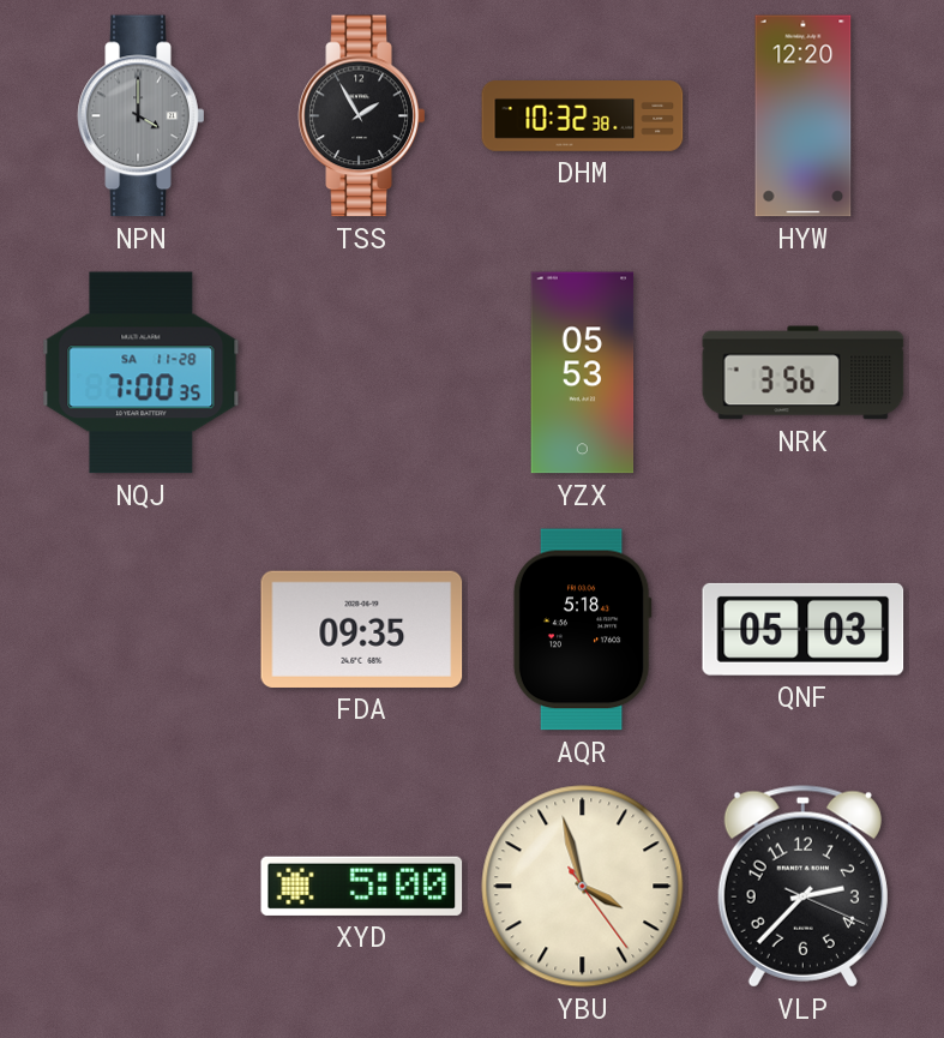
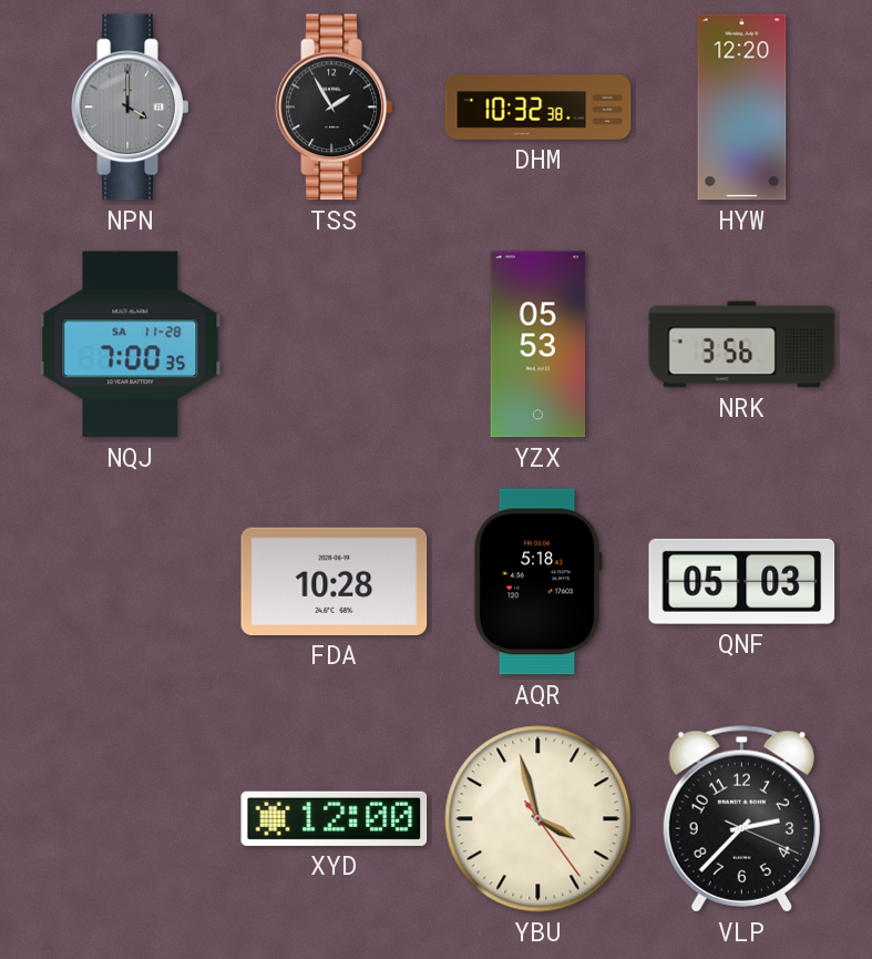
FDA: 09:35 -> 10:28 (335, 581)
XYD: 5:00 -> 12:00 (335, 818)
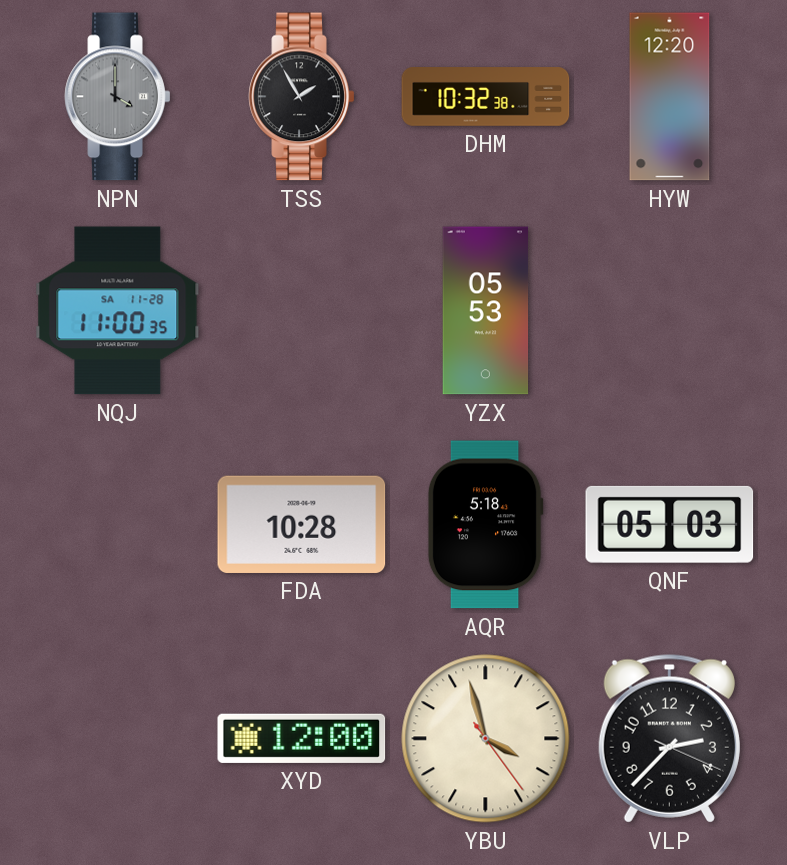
NQJ: 7:00 -> 11:00 (118, 311)
NRK: 3:56 -> none (742, 345)
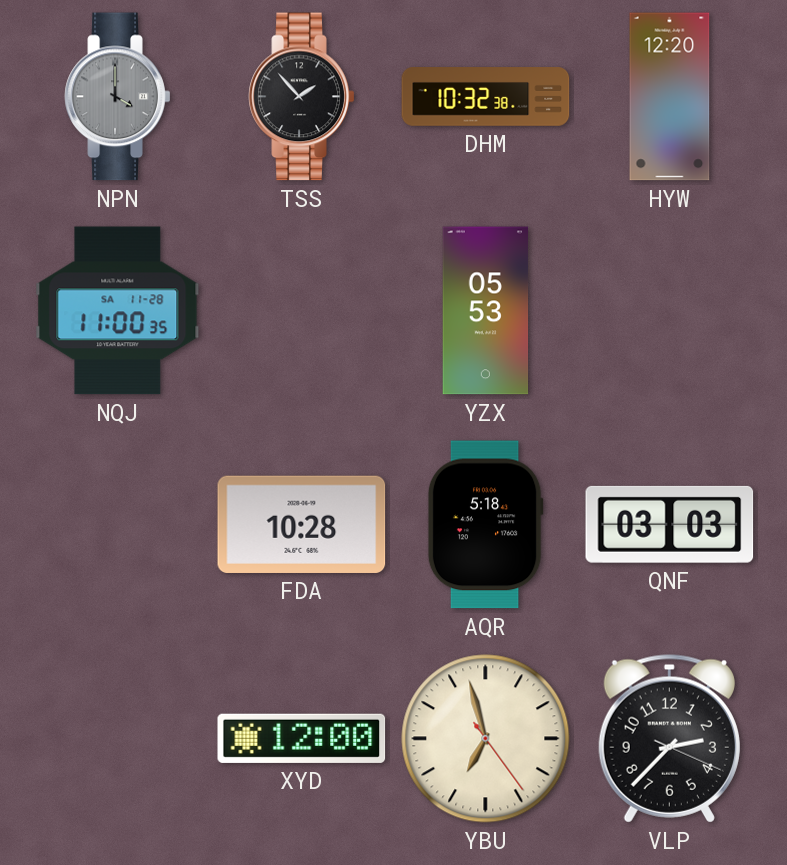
TSS: 1:55 -> 1:53 (302, 97)
QNF: 05:03 -> 03:03 (670, 524)
YBU: 3:57 -> 6:57 (486, 739)
